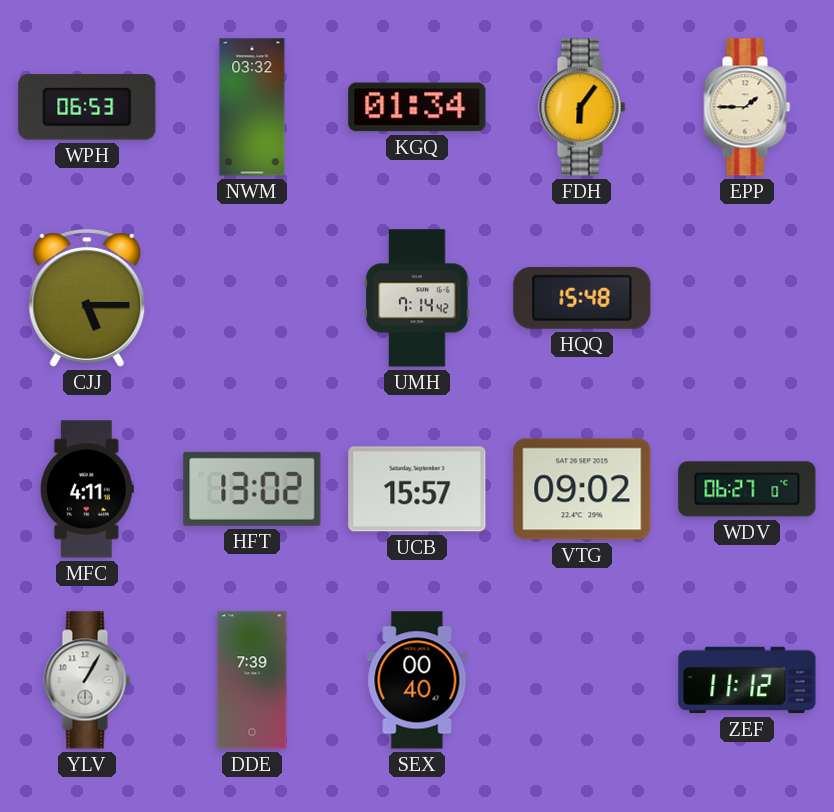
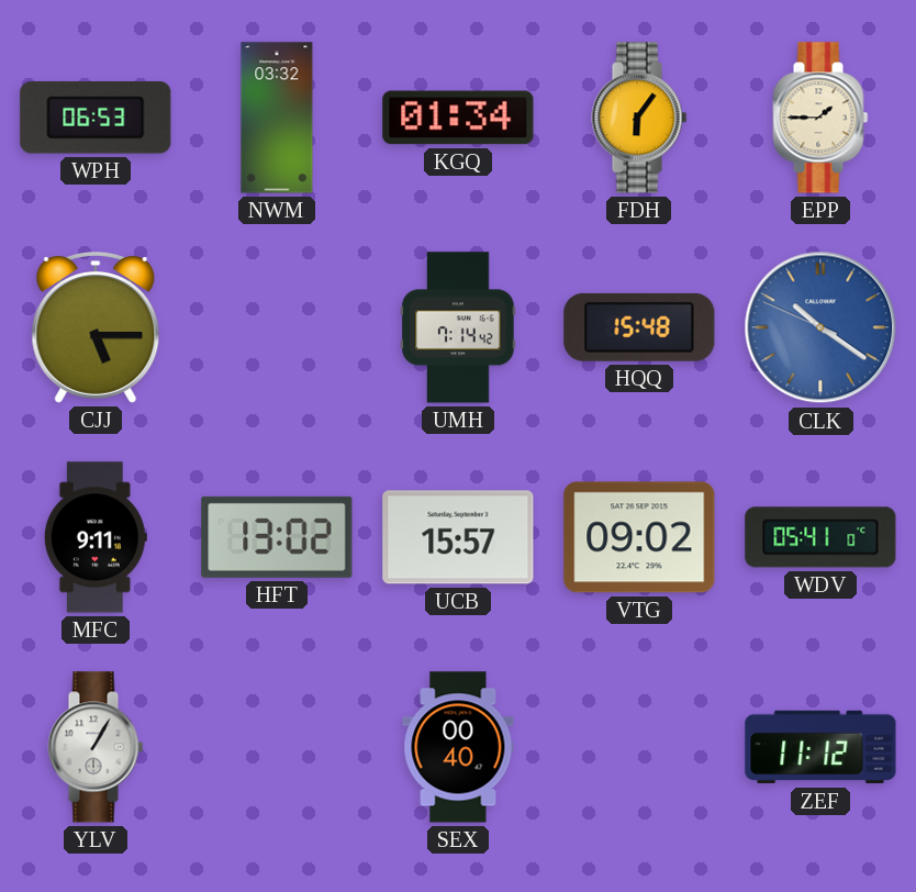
CLK: none -> 10:20 (820, 327)
MFC: 4:11 -> 9:11 (96, 537)
WDV: 06:27 -> 05:41 (820, 537)
DDE: 7:39 -> none (252, 680)
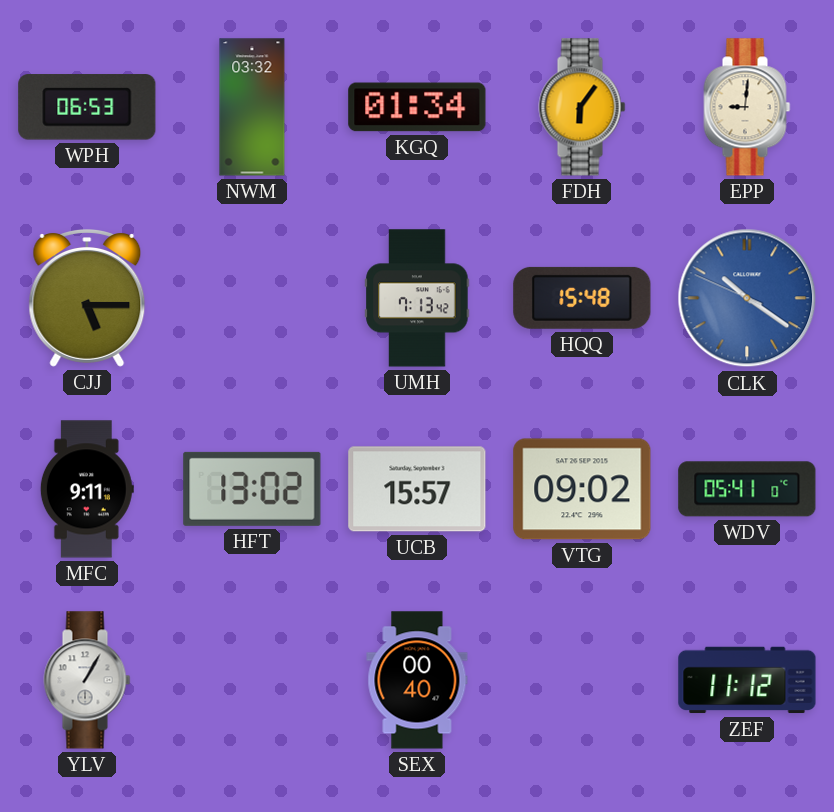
EPP: 1:45 -> 9:01 (747, 107)
UMH: 7:14 -> 7:13 (417, 298)
